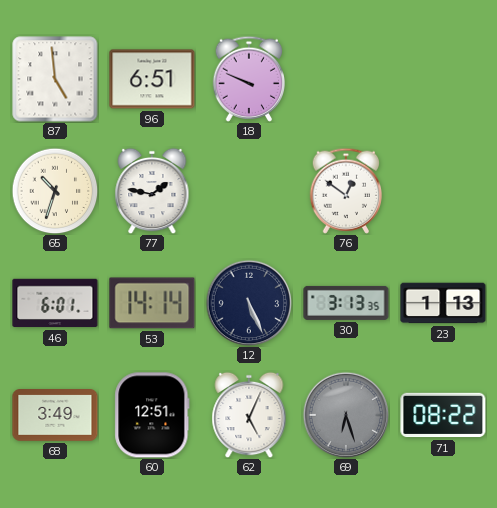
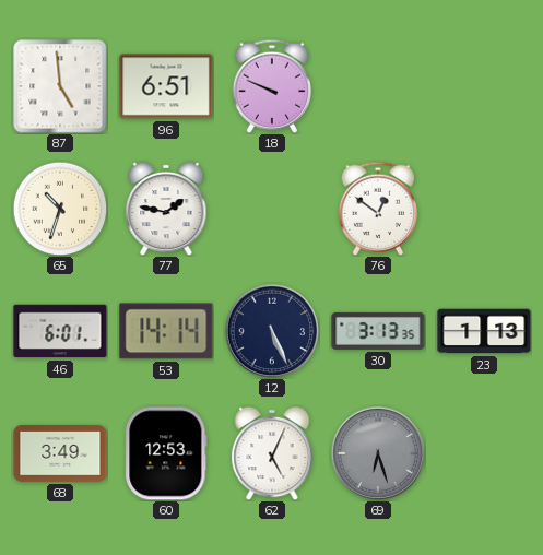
60: 12:51 -> 12:53 (166, 453)
71: 08:22 -> none (443, 415)
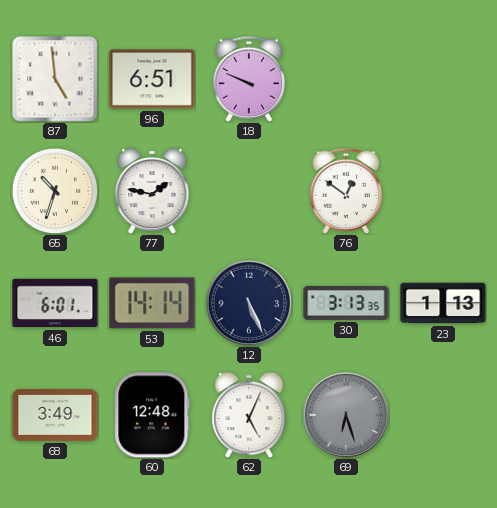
60: 12:53 -> 12:48 (152, 415)
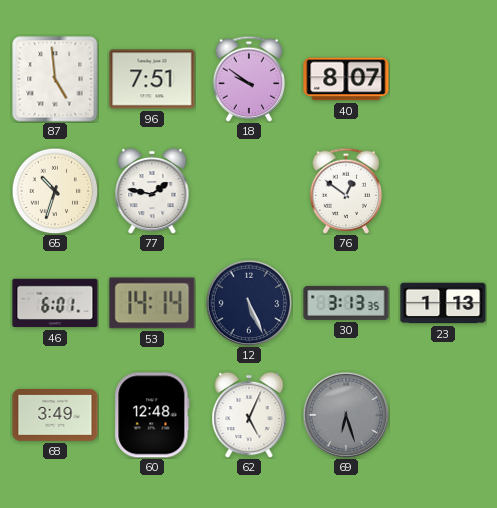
96: 6:51 -> 7:51 (152, 79)
18: 9:49 -> 9:51 (248, 79)
40: none -> 8:07 (346, 79)
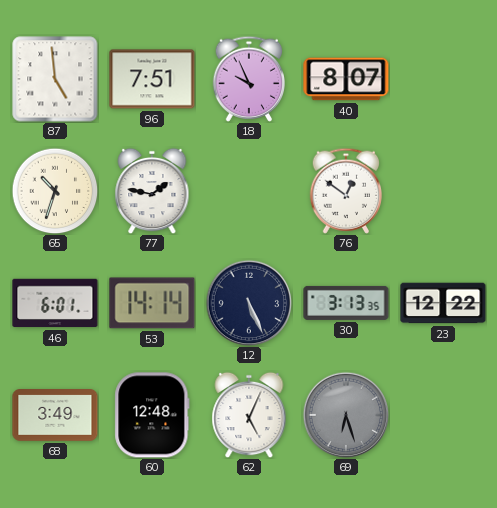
18: 9:51 -> 9:56 (248, 79)
23: 1:13 -> 12:22 (443, 303)
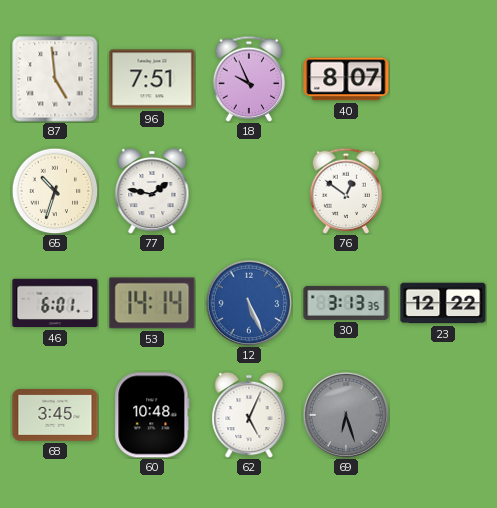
12 dial: navy -> blue (249, 303)
68: 3:49 -> 3:45 (55, 416)
60: 12:48 -> 10:48 (152, 415)
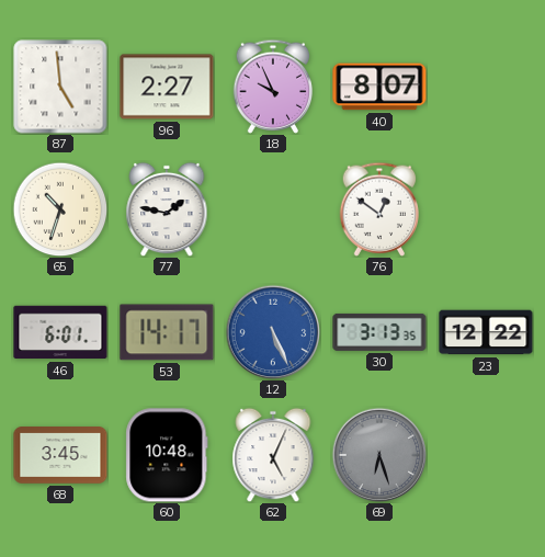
96: 7:51 -> 2:27 (167, 87)
53: 14:14 -> 14:17 (167, 332)
